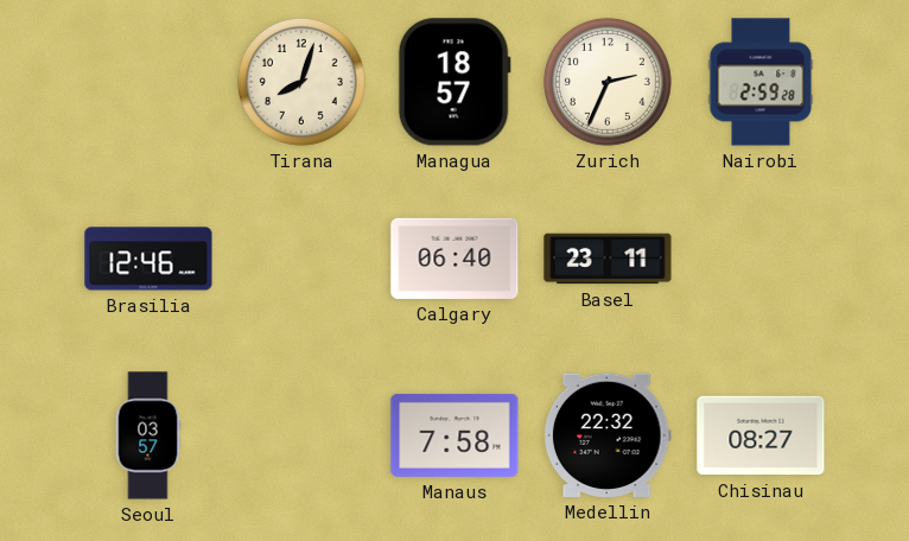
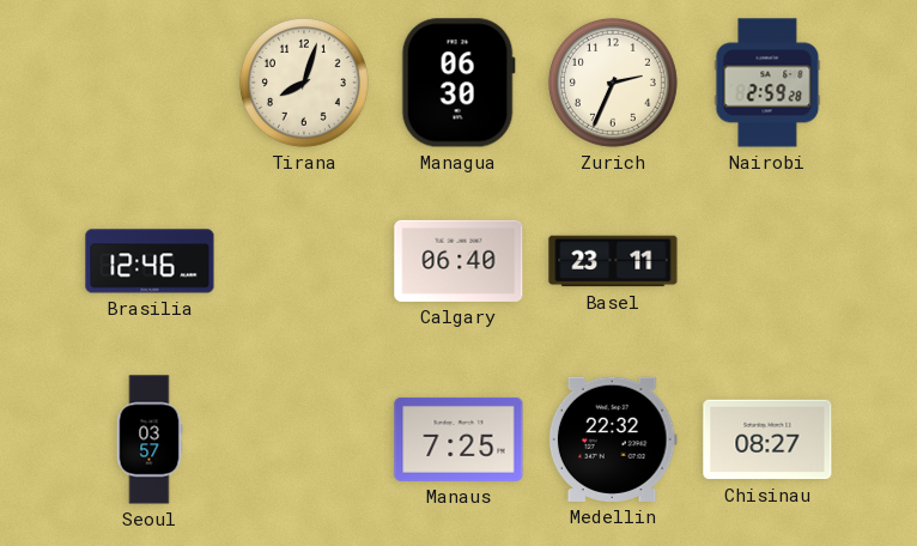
Managua: 18:57 -> 06:30 (458, 83)
Manaus: 7:58 -> 7:25 (458, 439)
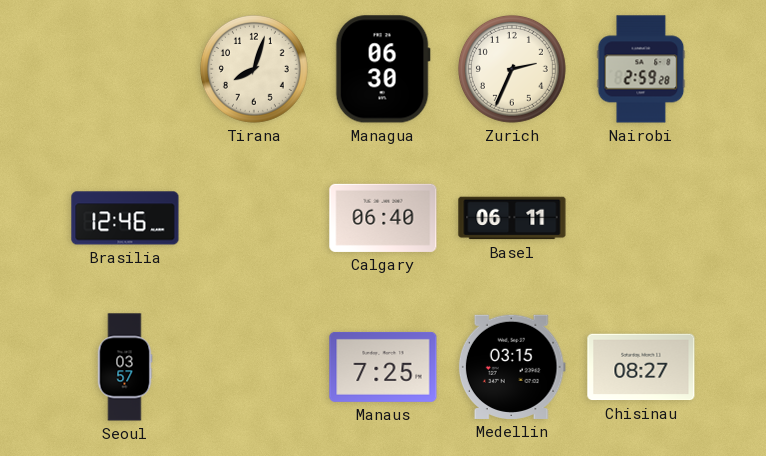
Basel: 23:11 -> 06:11 (512, 218)
Medellin: 22:32 -> 03:15 (512, 367)
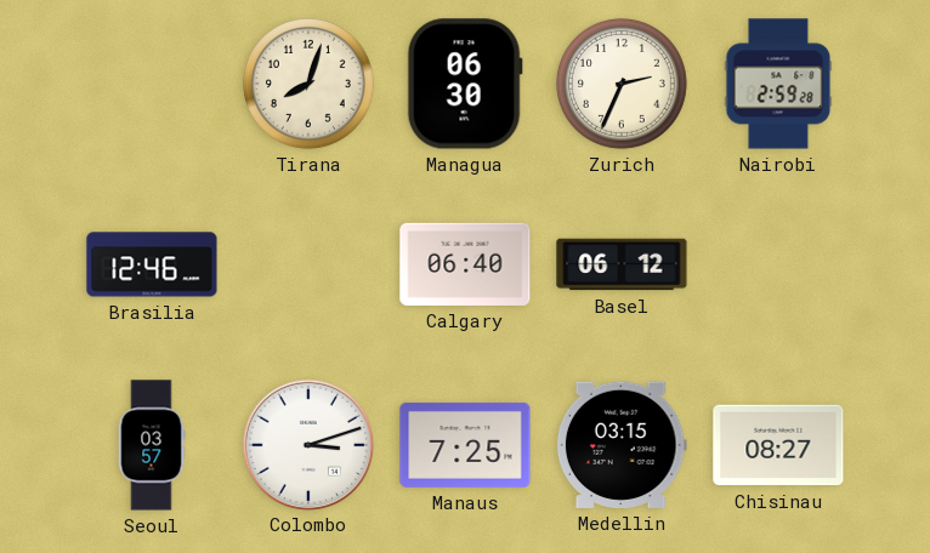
Basel: 06:11 -> 06:12 (622, 264)
Colombo: none -> 3:12 (307, 444)
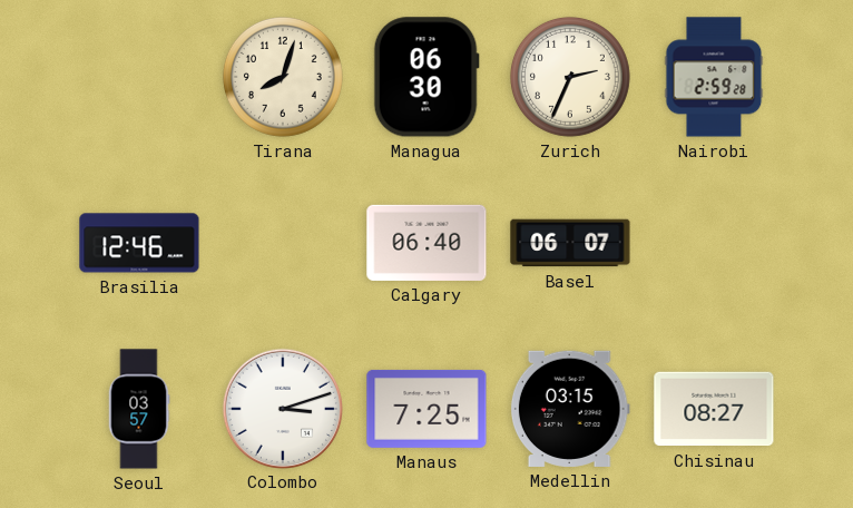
Basel: 06:12 -> 06:07 (570, 243)
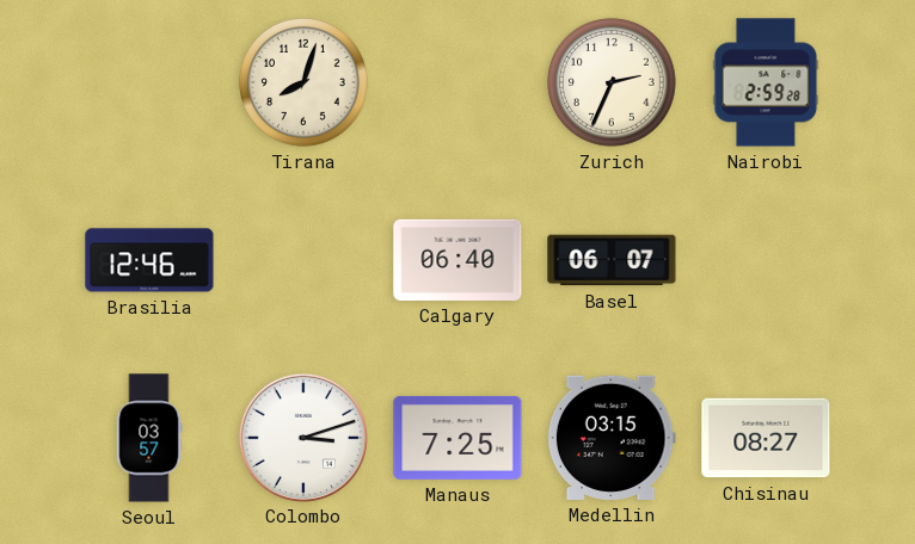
Managua: 06:30 -> none (426, 77)
